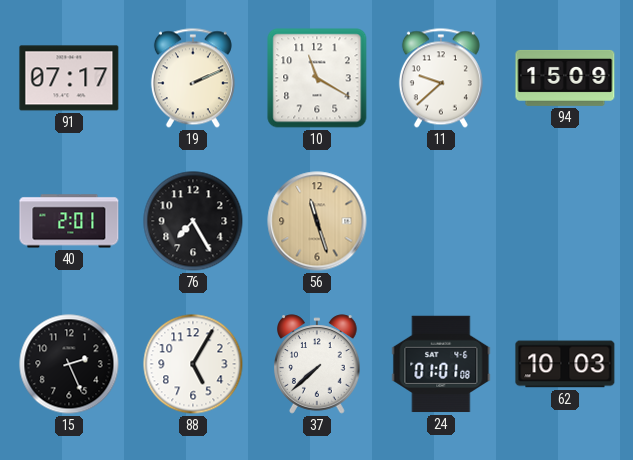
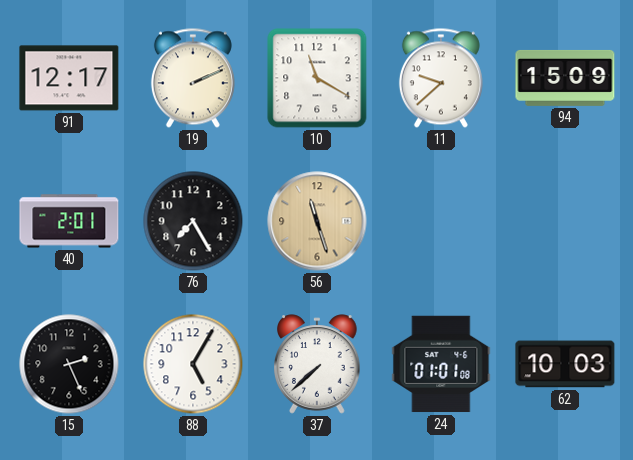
91: 07:17 -> 12:17 (69, 78)
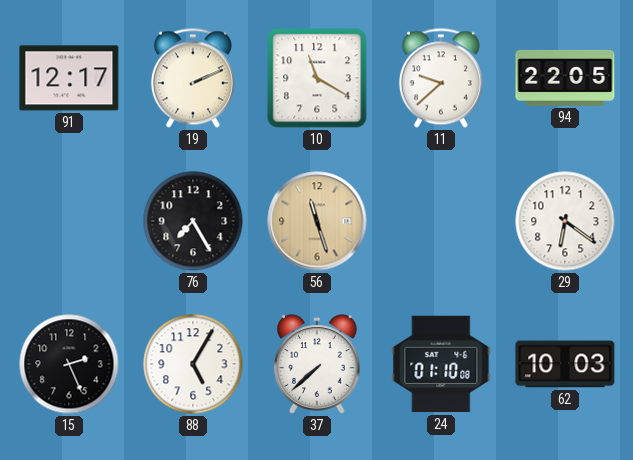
94: 15:09 -> 22:05 (565, 78)
40: 2:01 -> none (69, 221)
29: none -> 6:21 (565, 221)
24: 01:01 -> 01:10 (441, 364)
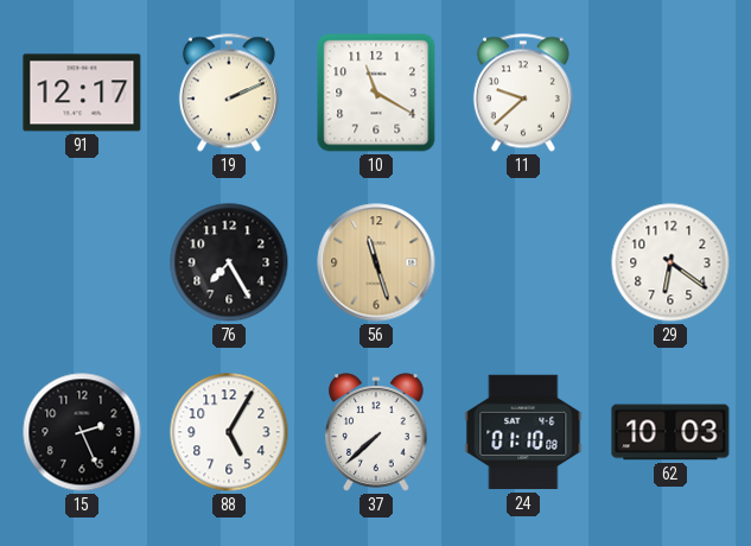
94: 22:05 -> none (565, 78)
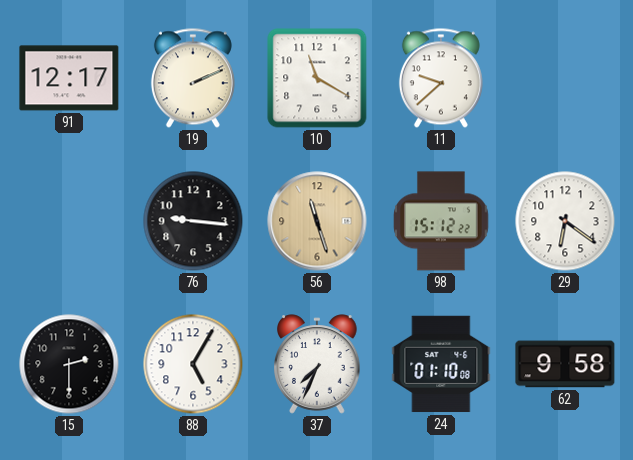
76: 7:25 -> 9:16 (193, 221)
98: none -> 15:12 (441, 221)
15: 2:26 -> 2:30 (69, 364)
37: 7:38 -> 7:34 (318, 364)
62: 10:03 -> 9:58 (565, 364)
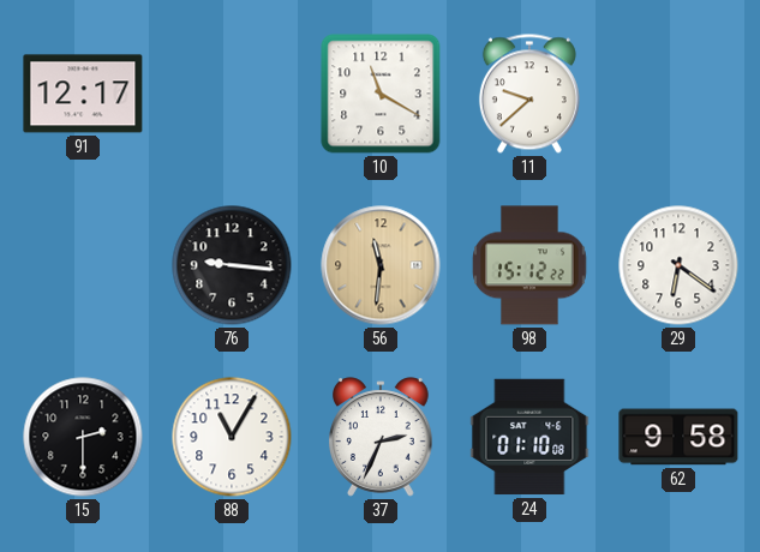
19: 2:11 -> none (193, 78)
56: 11:27 -> 11:31 (381, 265)
88: 5:05 -> 11:05 (232, 437)
37: 7:34 -> 2:34 (382, 437)
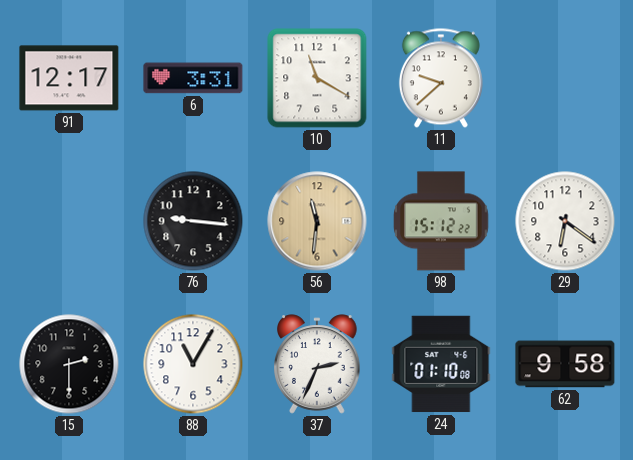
6: none -> 3:31 (193, 78)
